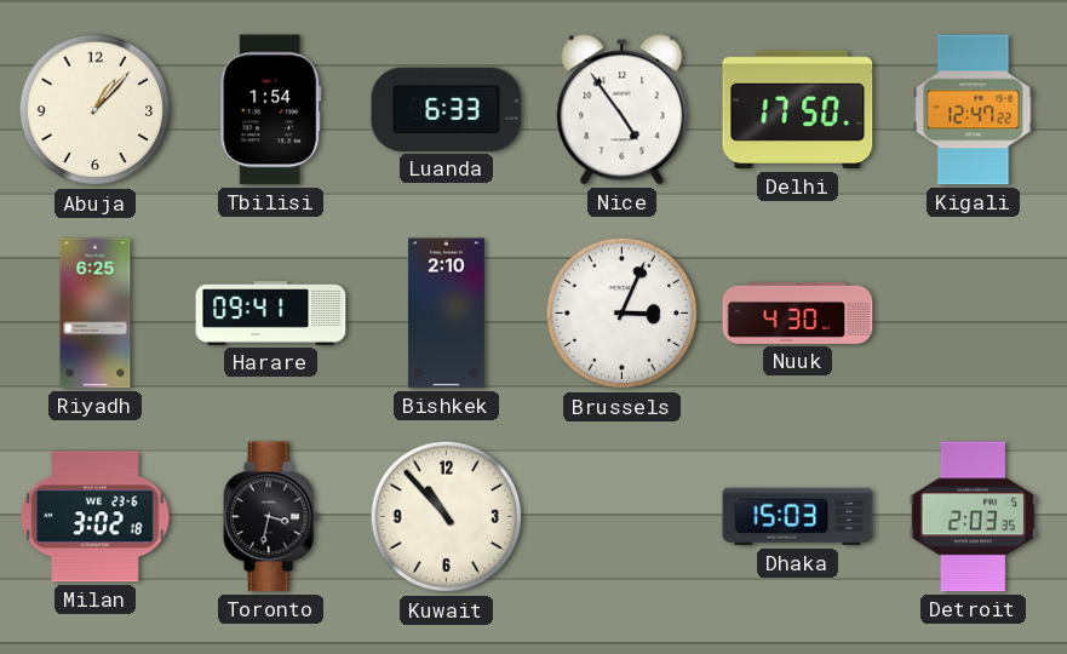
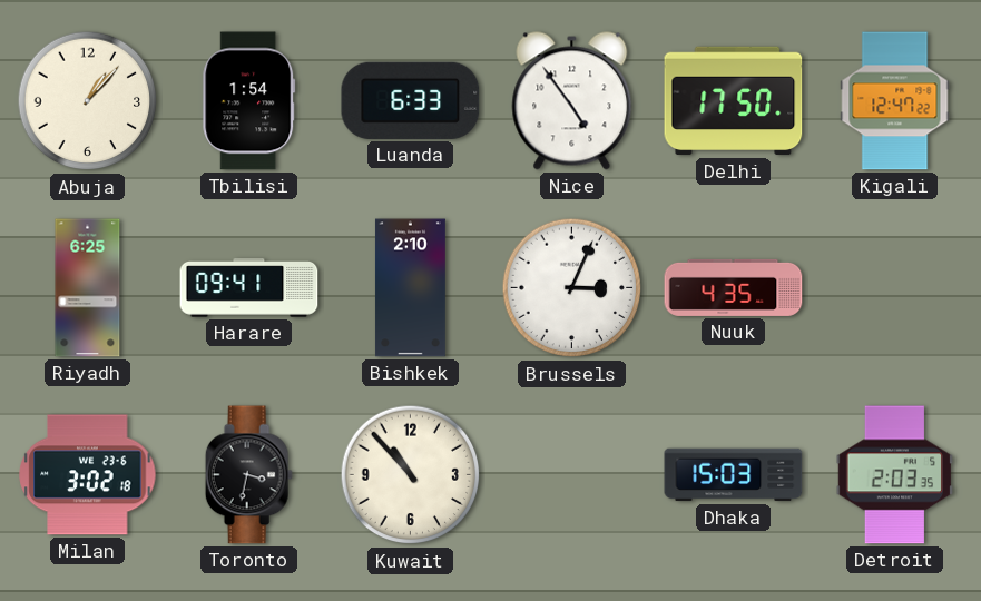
Nuuk: 4:30 -> 4:35 (734, 287)
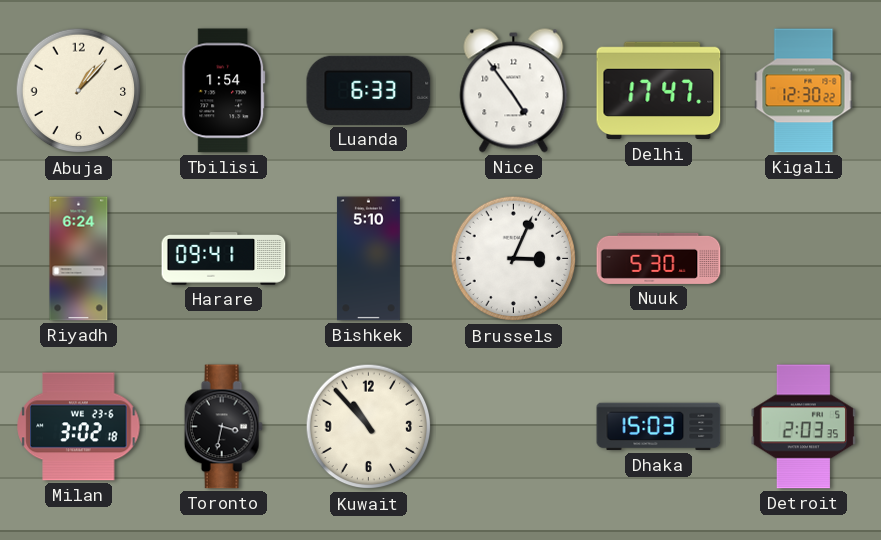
Delhi: 17:50 -> 17:47 (659, 91)
Kigali: 12:47 -> 12:30 (804, 91)
Riyadh: 6:25 -> 6:24 (79, 259)
Bishkek: 2:10 -> 5:10 (368, 259)
Nuuk: 4:35 -> 5:30 (659, 258)
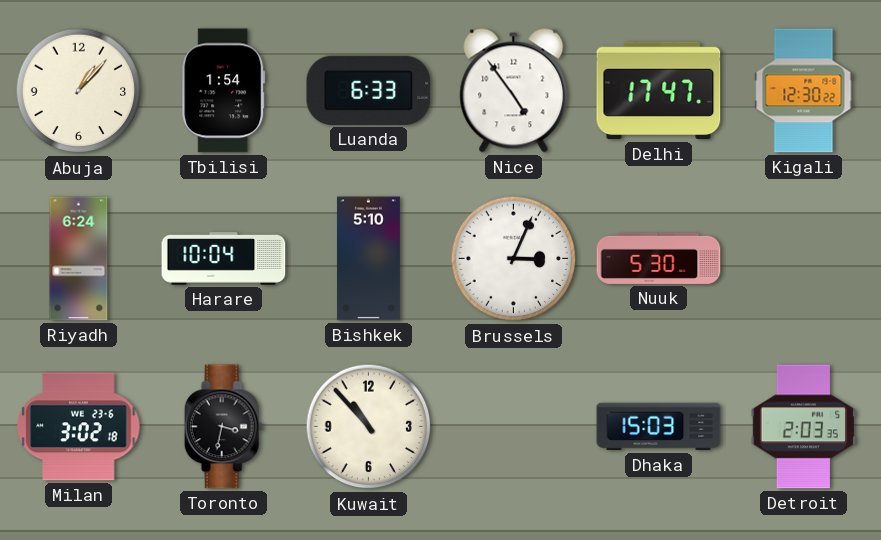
Harare: 09:41 -> 10:04 (224, 259)
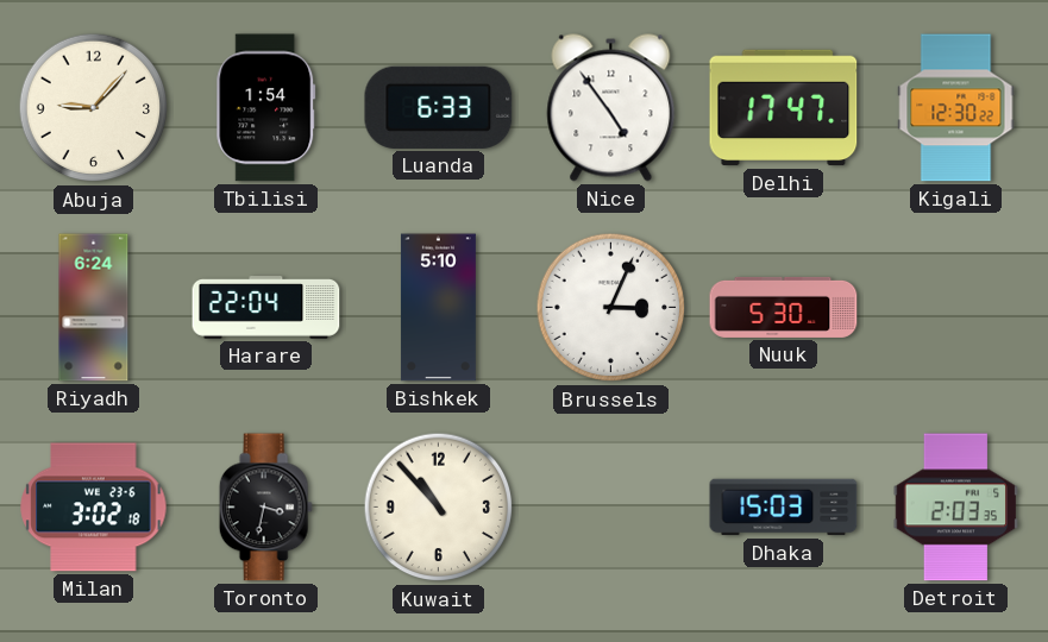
Abuja: 1:07 -> 9:07 (94, 108)
Harare: 10:04 -> 22:04 (266, 308)
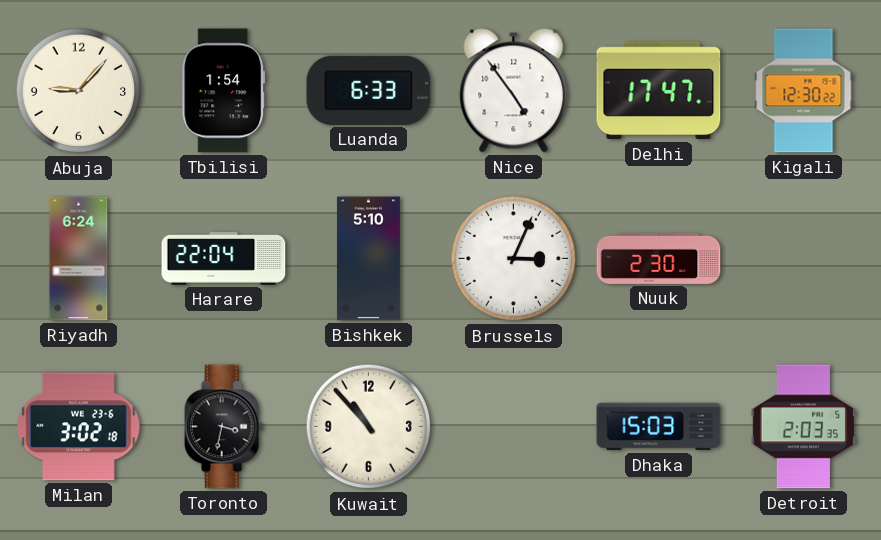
Nuuk: 5:30 -> 2:30 (659, 258)
